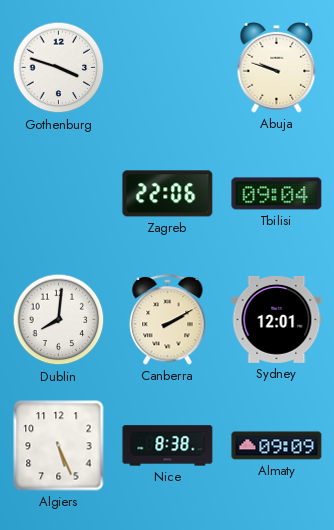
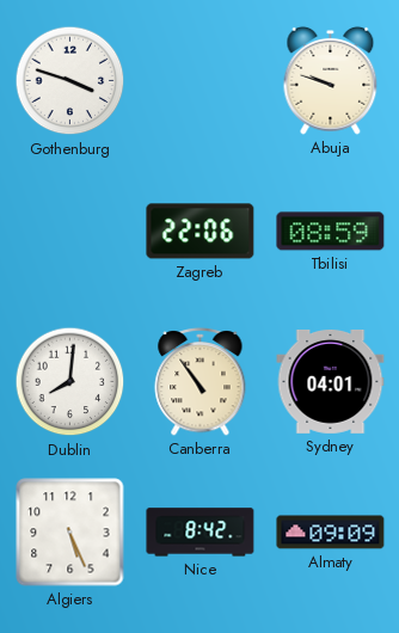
Tbilisi: 09:04 -> 08:59 (331, 232)
Canberra: 2:10 -> 10:54 (201, 381)
Sydney: 12:01 -> 04:01 (331, 381)
Nice: 8:38 -> 8:42 (201, 533)
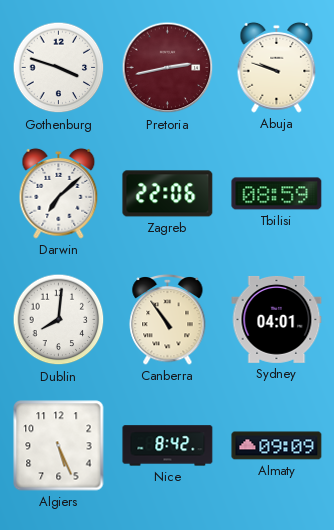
Pretoria: none -> 2:43 (168, 68)
Darwin: none -> 7:08 (59, 193)
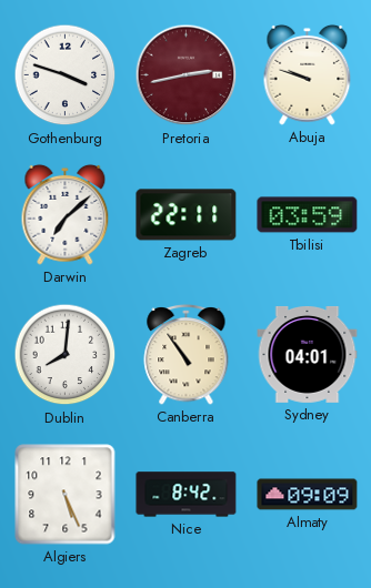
Zagreb: 22:06 -> 22:11 (187, 215)
Tbilisi: 08:59 -> 03:59 (308, 215)
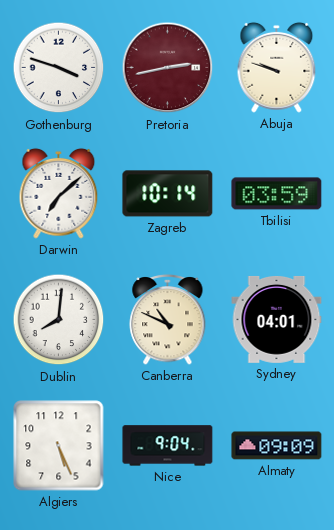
Zagreb: 22:11 -> 10:14 (168, 194)
Canberra: 10:54 -> 10:49 (168, 319)
Nice: 8:42 -> 9:04 (168, 446)
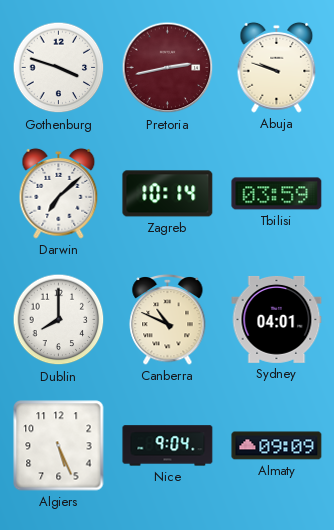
Dublin: 8:01 -> 8:00 (59, 320)
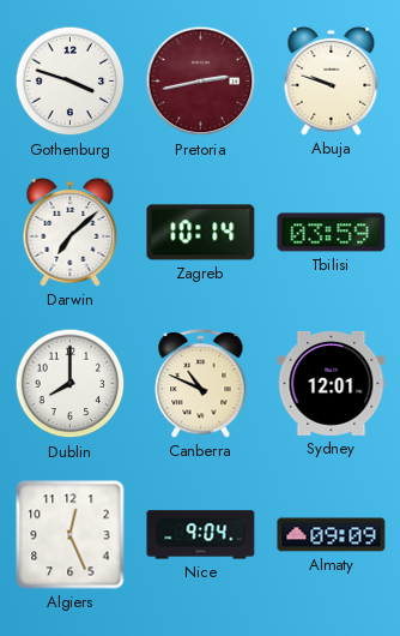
Sydney: 04:01 -> 12:01 (332, 383)
Algiers: 5:26 -> 12:26 (71, 535)
